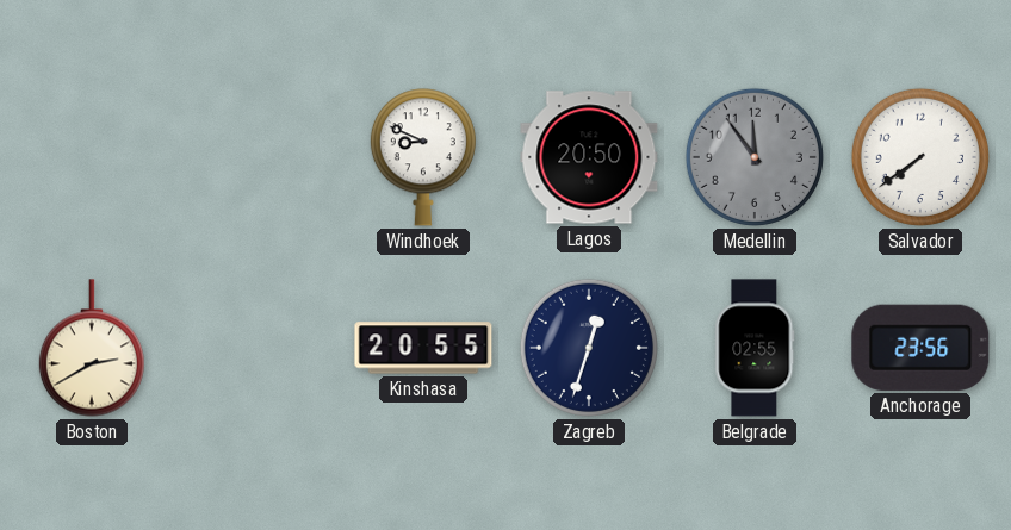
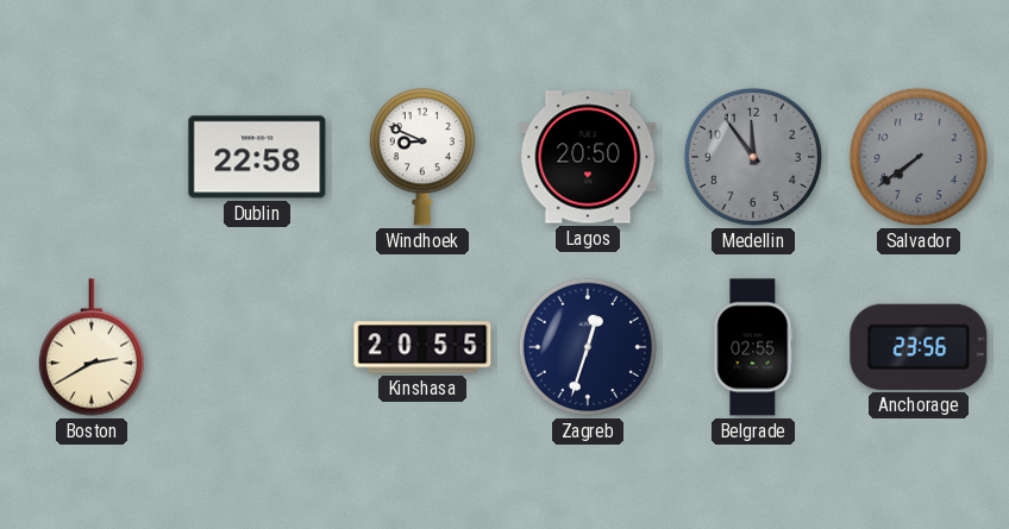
Dublin: none -> 22:58 (257, 157)
Salvador dial: white -> grey (919, 157)
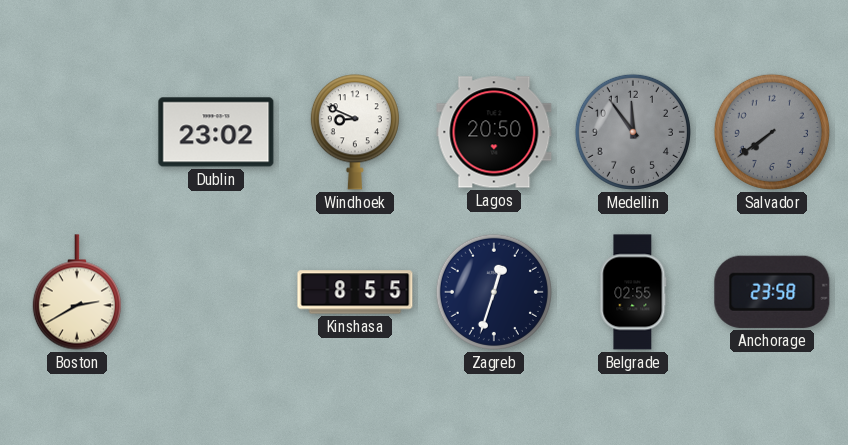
Dublin: 22:58 -> 23:02 (216, 132)
Kinshasa: 20:55 -> 8:55 (355, 292)
Anchorage: 23:56 -> 23:58 (772, 292)
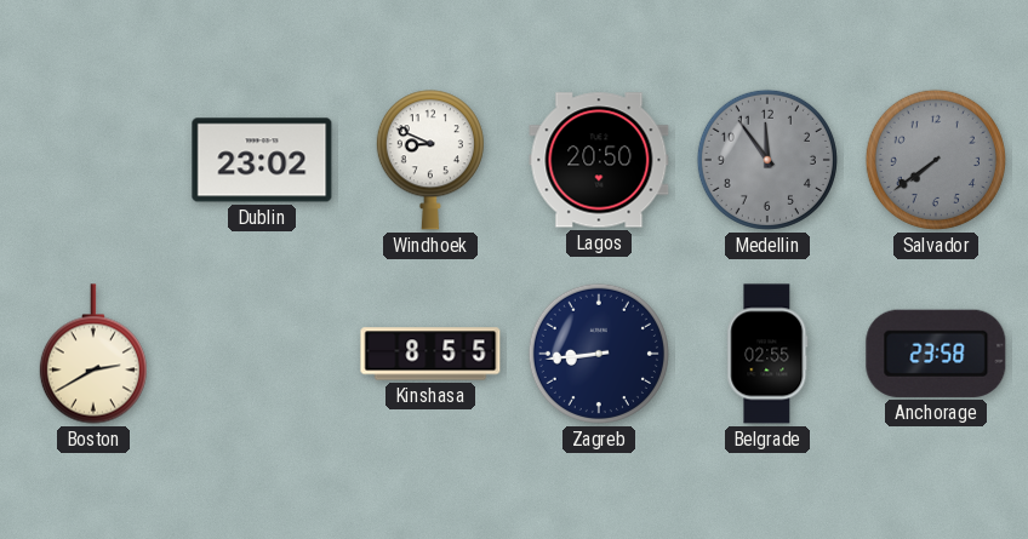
Zagreb: 12:33 -> 8:44 (599, 354)
